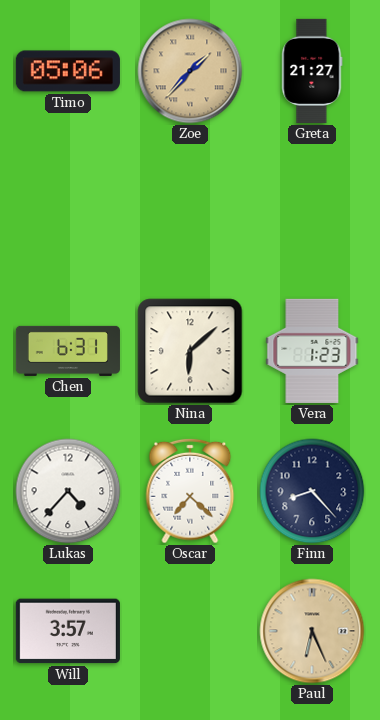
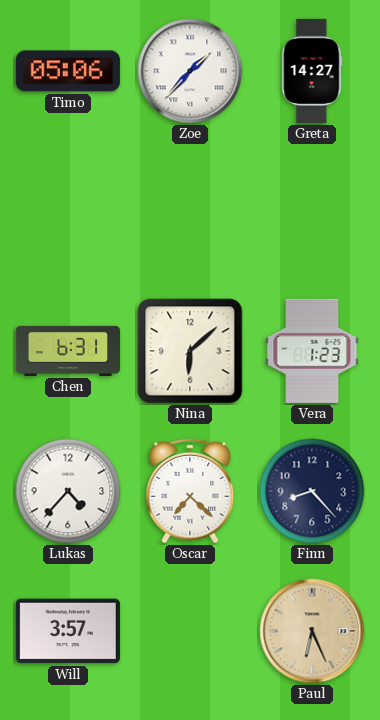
Zoe dial: champagne -> white (190, 71)
Greta: 21:27 -> 14:27 (312, 71)
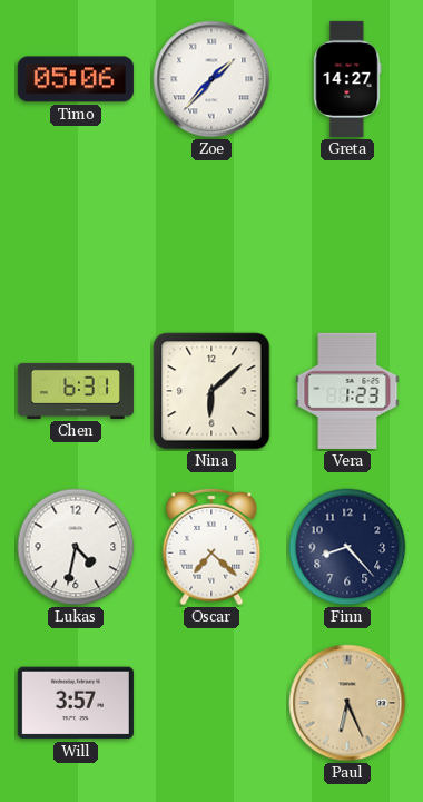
Lukas: 4:37 -> 4:32 (76, 547)
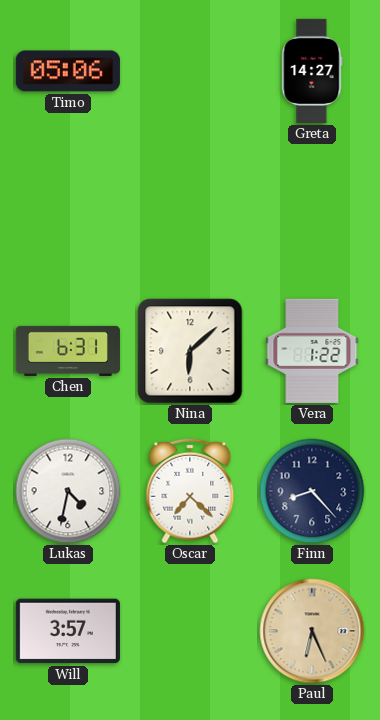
Zoe: 1:37 -> none (211, 79)
Vera: 1:23 -> 1:22 (312, 351)
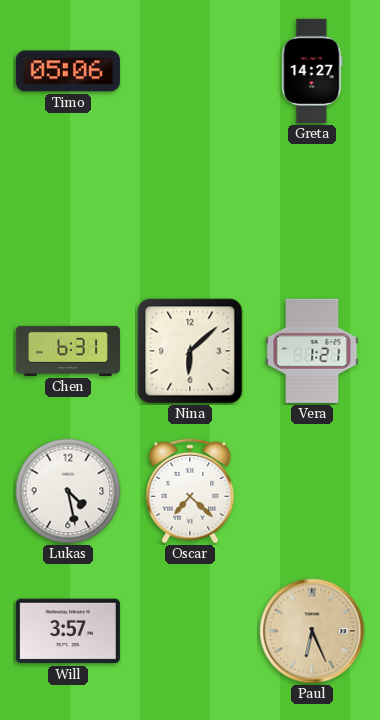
Vera: 1:22 -> 1:21 (312, 351)
Lukas: 4:32 -> 4:28 (68, 491)
Finn: 8:23 -> none (312, 491)
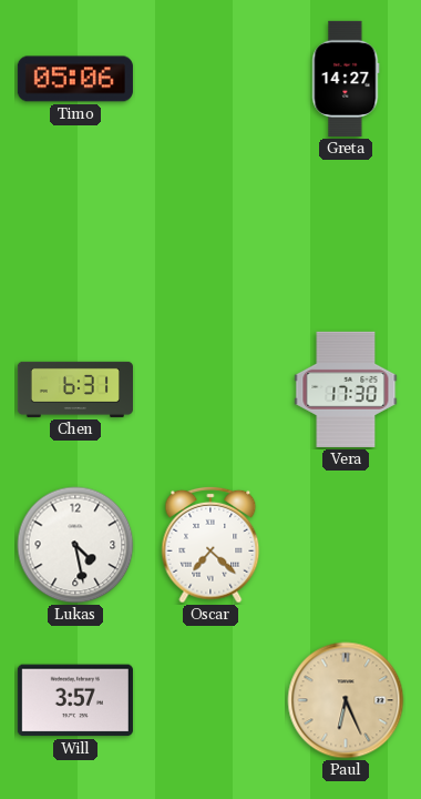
Nina: 6:08 -> none (190, 351)
Vera: 1:21 -> 17:30 (346, 390)
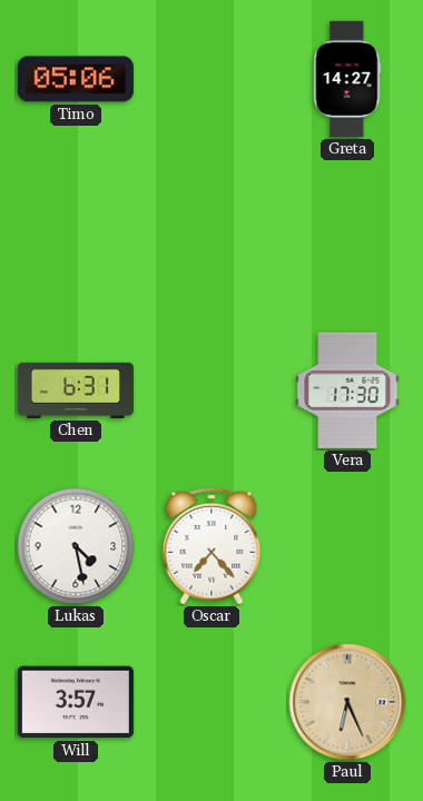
Oscar: 7:22 -> 7:23 (211, 546)
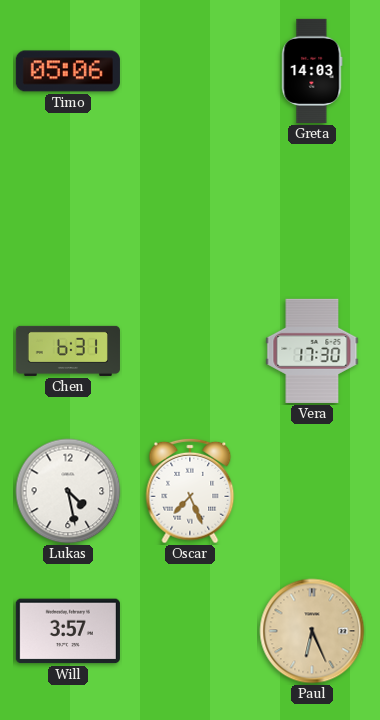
Greta: 14:27 -> 14:03 (312, 71)
Oscar: 7:23 -> 7:26 (190, 491)
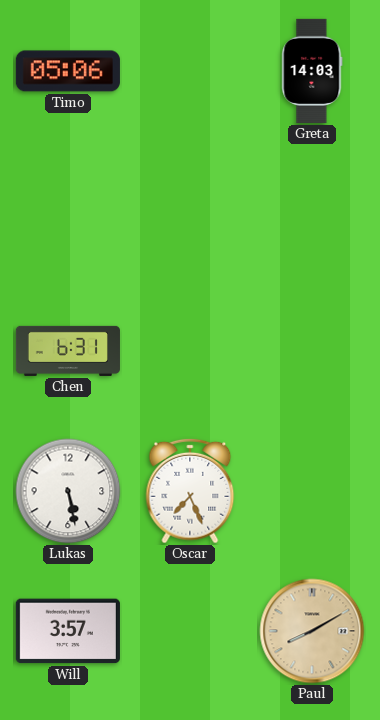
Vera: 17:30 -> none (312, 351)
Lukas: 4:28 -> 5:28 (68, 491)
Paul: 6:26 -> 8:10 (312, 631)
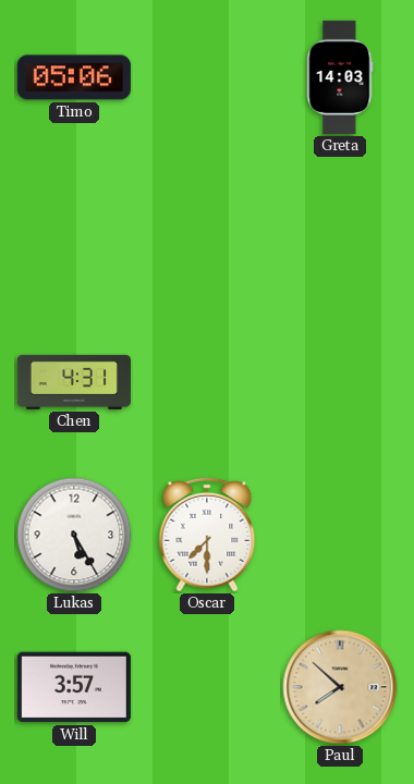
Chen: 6:31 -> 4:31 (74, 382)
Lukas: 5:28 -> 5:25 (74, 535)
Oscar: 7:26 -> 7:30 (207, 535)
Paul: 8:10 -> 7:52 (340, 687)
